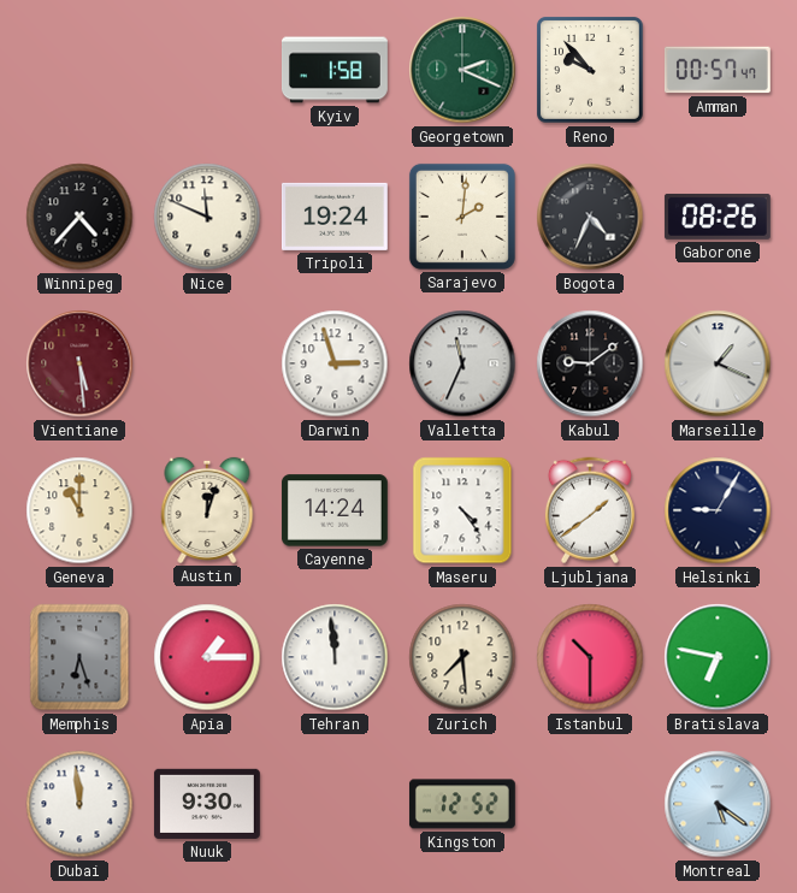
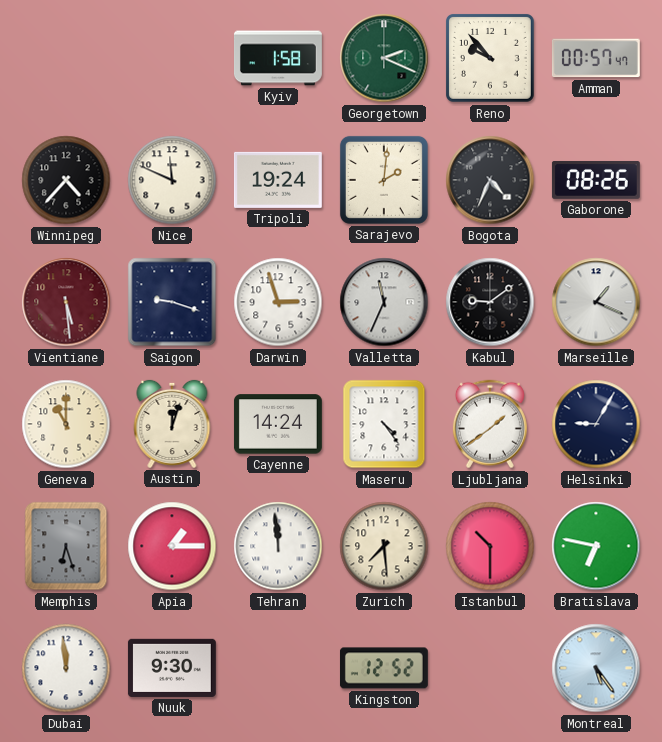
Saigon: none -> 9:18 (172, 302)
Montreal: 5:21 -> 5:24 (596, 668)
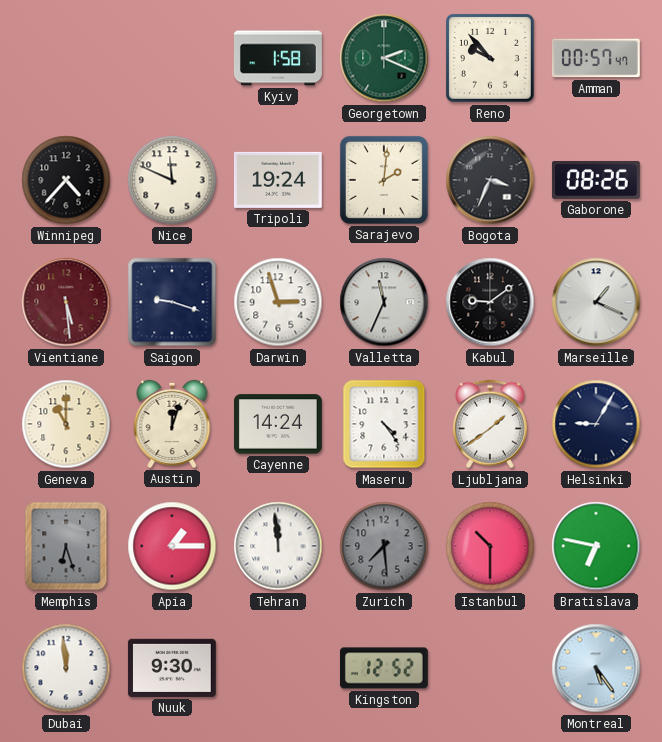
Bogota: 4:34 -> 3:34 (490, 180)
Zurich dial: cream -> grey (384, 546)
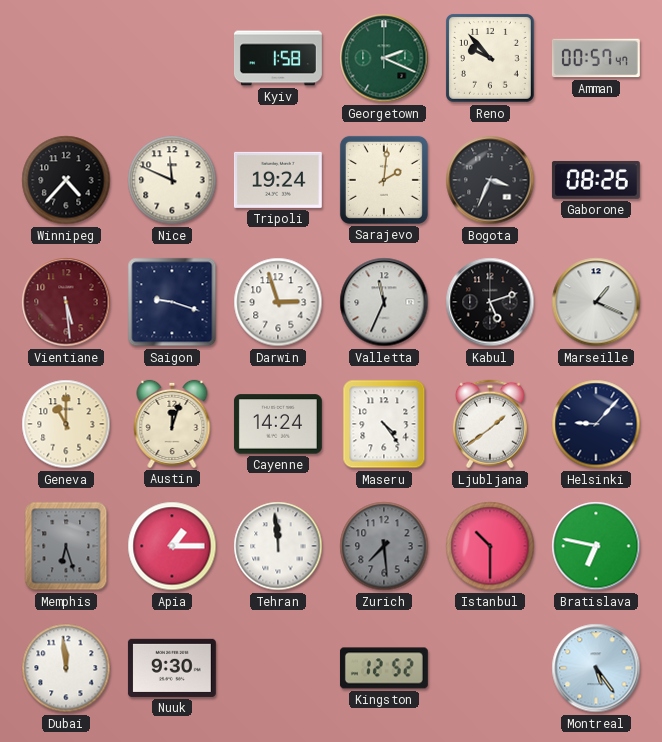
Kabul: 9:09 -> 5:12 (490, 302)
Helsinki: 9:05 -> 9:07 (596, 424)
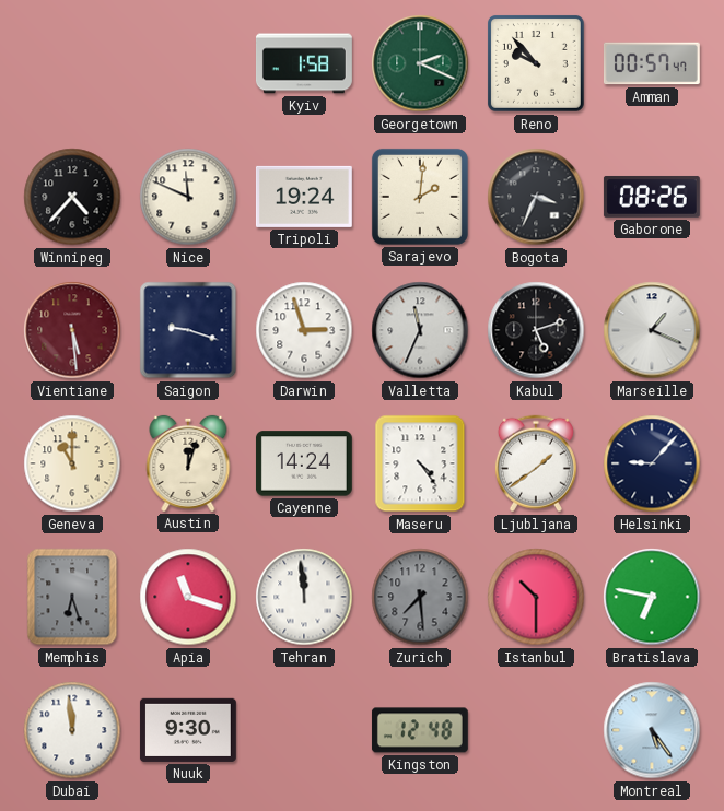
Apia: 1:15 -> 11:18 (188, 597)
Kingston: 12:52 -> 12:48 (420, 730)
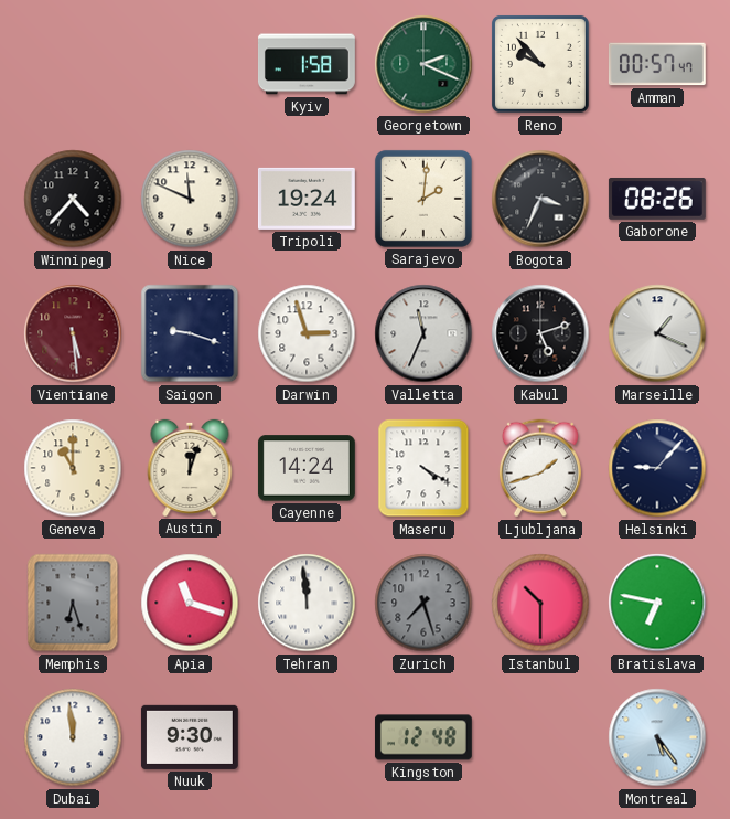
Maseru: 4:24 -> 4:20 (423, 468)
Ljubljana: 1:39 -> 1:42 (540, 468)
Zurich: 7:29 -> 7:27 (423, 603)
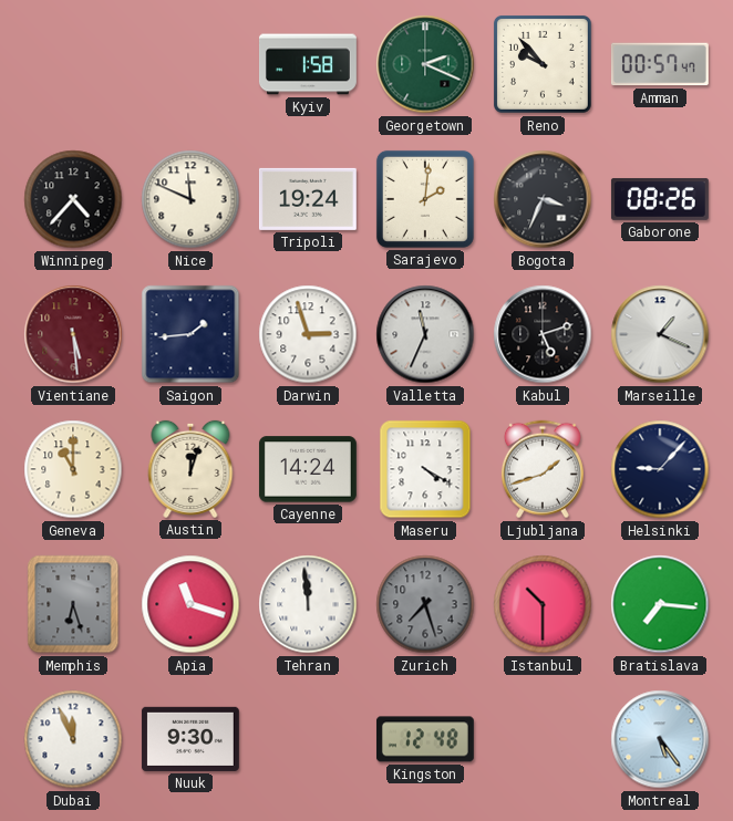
Saigon: 9:18 -> 1:44 (190, 334)
Bratislava: 6:47 -> 7:16 (660, 604)
Dubai: 11:59 -> 11:56 (73, 739)
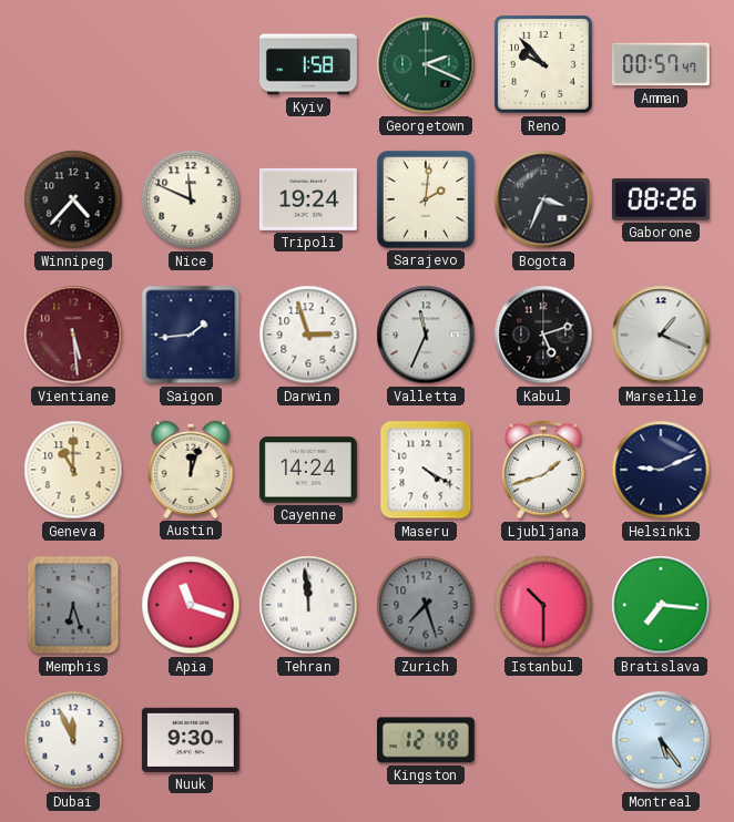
Helsinki: 9:07 -> 9:11 (661, 470)
